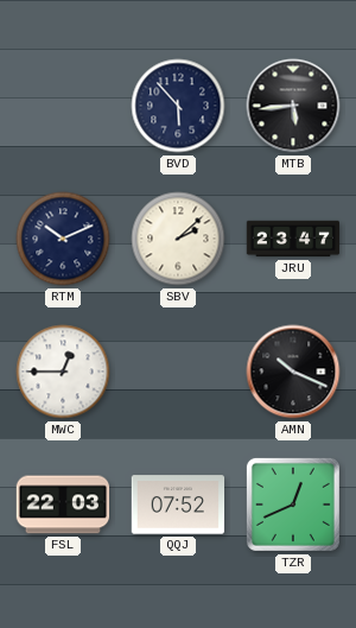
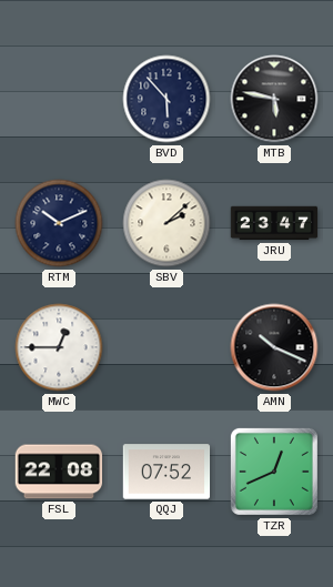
MTB: 5:44 -> 5:47 (274, 99)
FSL: 22:03 -> 22:08 (59, 472)
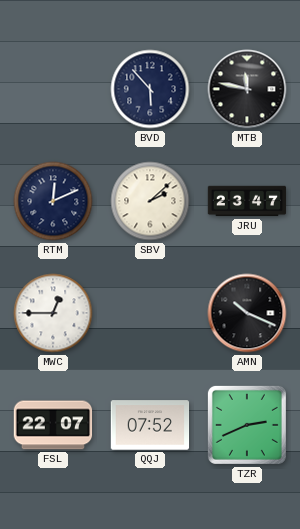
MTB: 5:47 -> 11:47 (247, 89)
RTM: 10:11 -> 12:11 (53, 201)
FSL: 22:08 -> 22:07 (53, 425)
TZR: 12:41 -> 2:41 (247, 425)
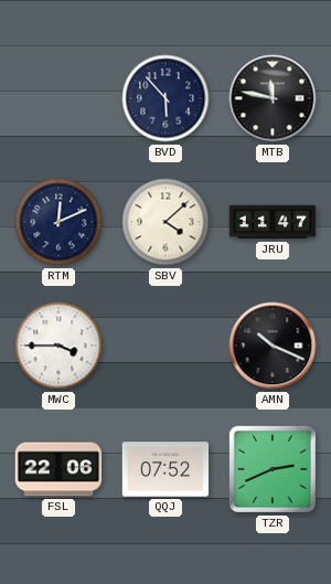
SBV: 2:08 -> 4:08 (165, 222)
JRU: 23:47 -> 11:47 (273, 222)
MWC: 12:45 -> 3:45 (58, 346)
FSL: 22:07 -> 22:06 (58, 469)
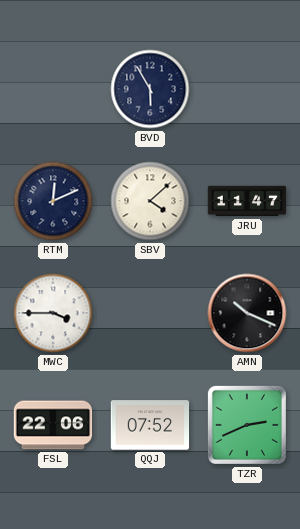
BVD: 5:53 -> 5:55 (150, 89)
MTB: 11:47 -> none (273, 98)
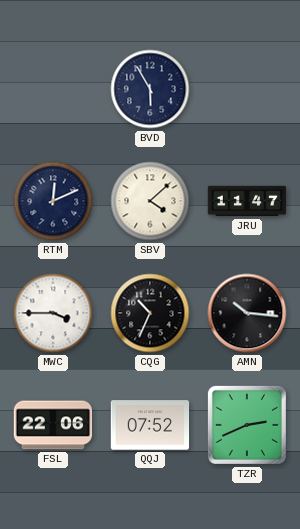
CQG: none -> 10:34 (150, 313)
AMN: 10:19 -> 10:16 (247, 313)
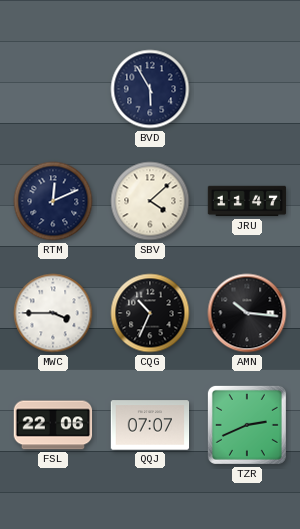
QQJ: 07:52 -> 07:07 (150, 425)
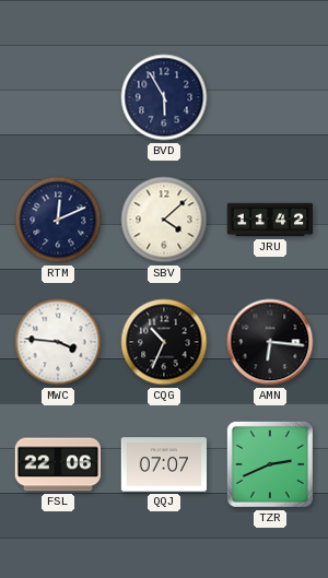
JRU: 11:47 -> 11:42 (270, 220)
MWC: 3:45 -> 3:46 (58, 342)
AMN: 10:16 -> 6:16 (270, 342)
